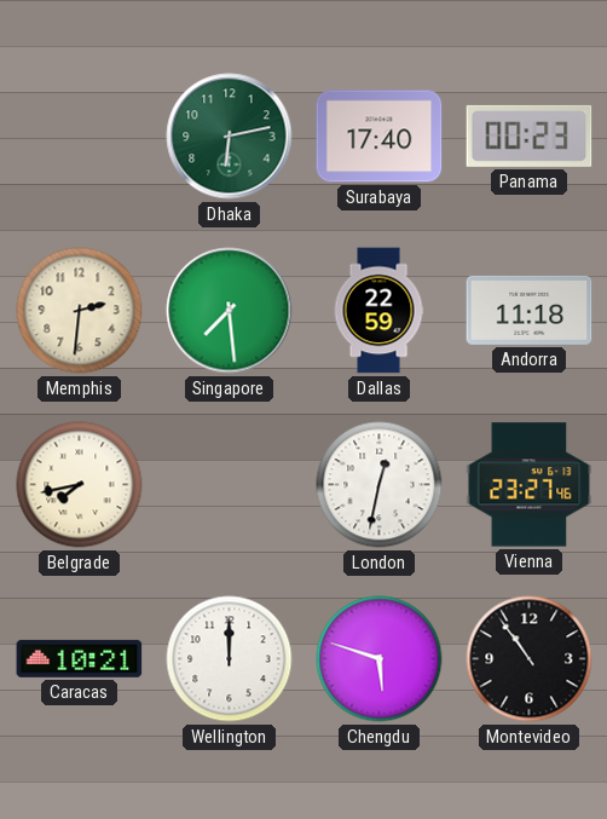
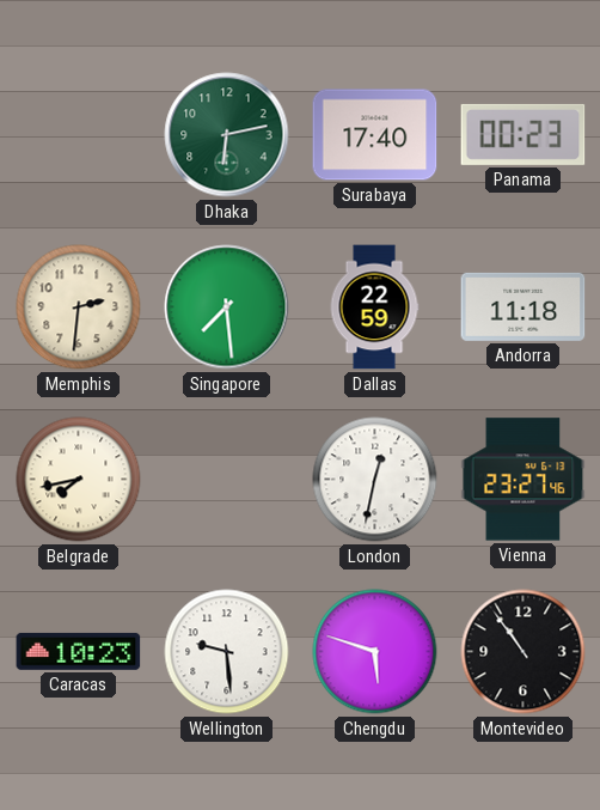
Caracas: 10:21 -> 10:23 (79, 651)
Wellington: 12:00 -> 9:29 (227, 652)
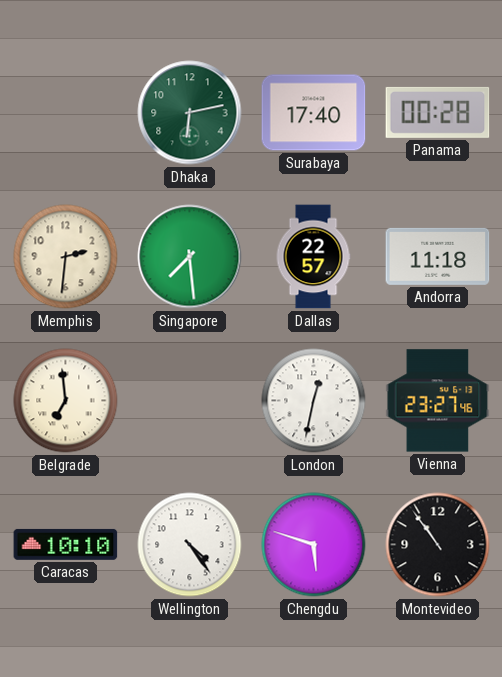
Panama: 00:23 -> 00:28 (438, 112)
Dallas: 22:59 -> 22:57 (313, 257)
Belgrade: 7:43 -> 6:59 (66, 401)
Caracas: 10:23 -> 10:10 (66, 544)
Wellington: 9:29 -> 4:24 (190, 545)
